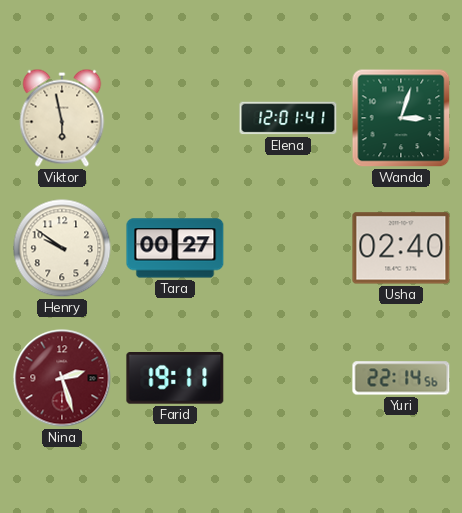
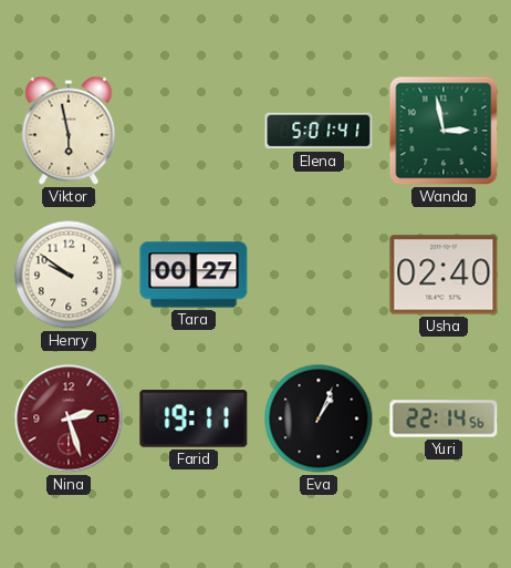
Elena: 12:01 -> 5:01 (319, 131)
Wanda: 3:03 -> 2:58 (444, 131)
Eva: none -> 1:04 (319, 419)
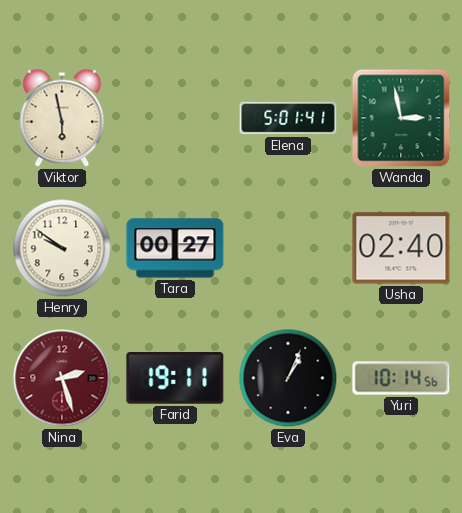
Yuri: 22:14 -> 10:14 (401, 378)
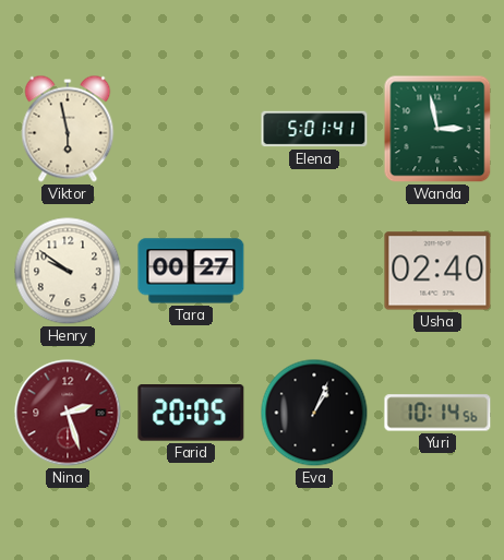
Farid: 19:11 -> 20:05 (191, 413)
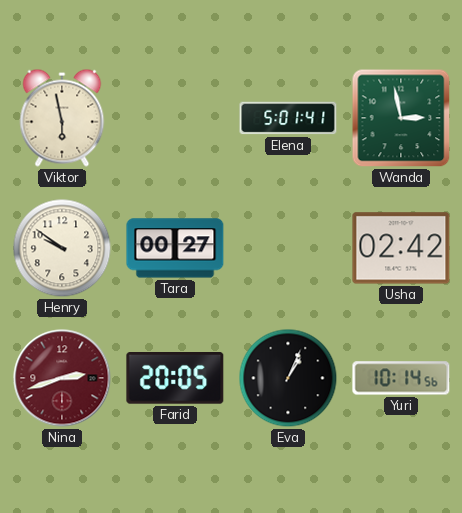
Usha: 02:40 -> 02:42 (401, 248)
Nina: 2:27 -> 2:42 (62, 378)
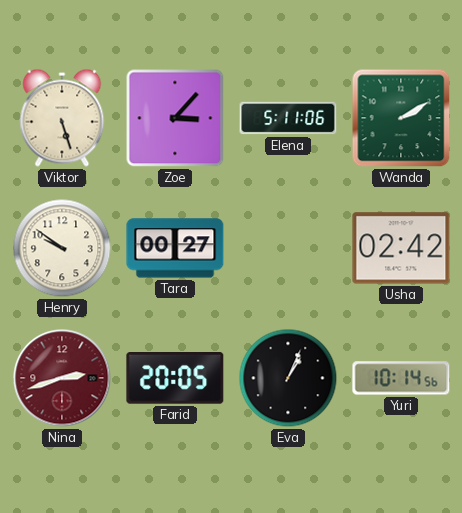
Viktor: 5:58 -> 5:27 (62, 118)
Zoe: none -> 3:07 (175, 118)
Elena: 5:01 -> 5:11 (288, 118)
Wanda: 2:58 -> 2:10 (401, 118)
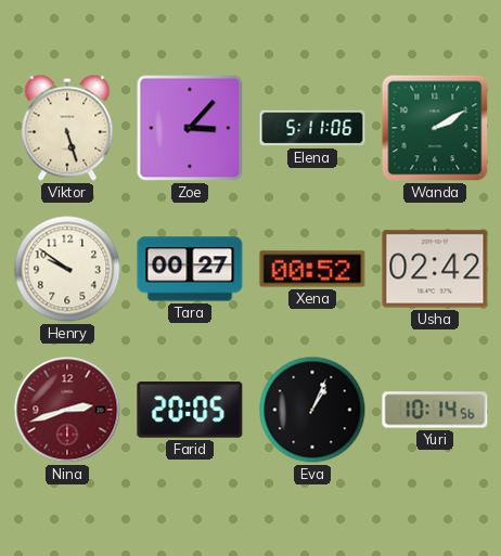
Xena: none -> 00:52 (312, 269)
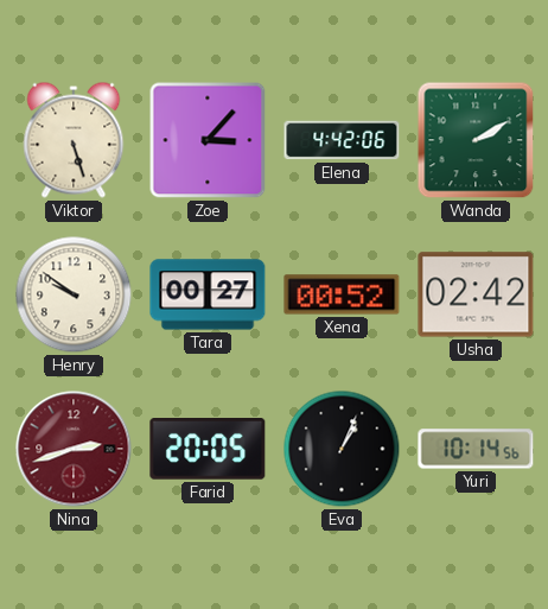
Elena: 5:11 -> 4:42 (342, 140)
